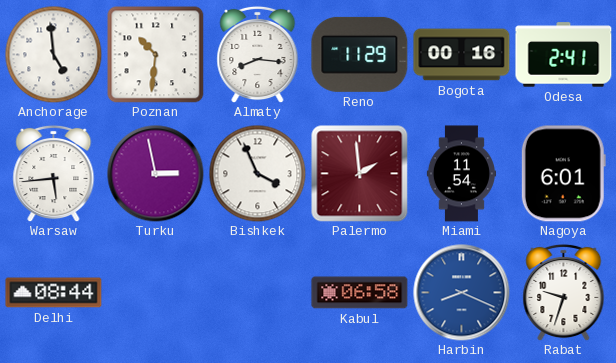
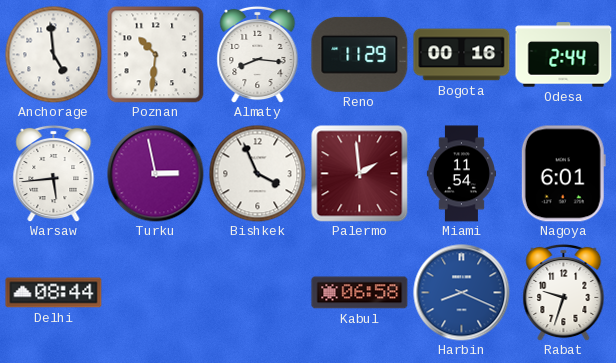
Odesa: 2:41 -> 2:44 (564, 55)
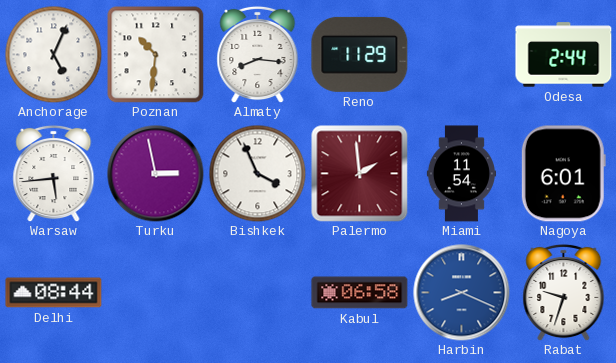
Anchorage: 4:59 -> 5:04 (53, 54)
Bogota: 00:16 -> none (462, 55)
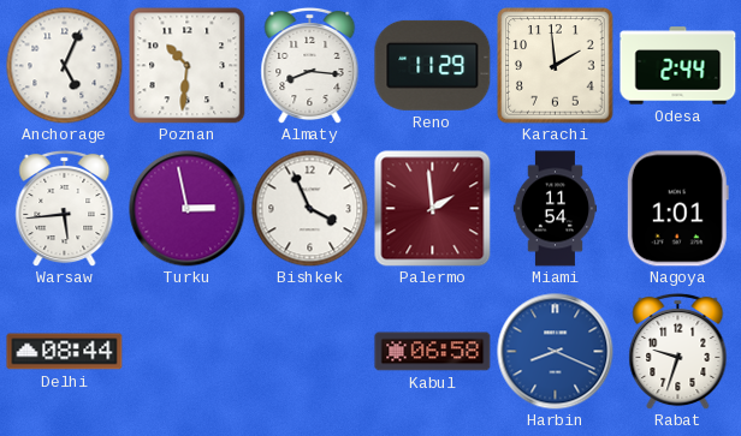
Karachi: none -> 1:59 (556, 66)
Nagoya: 6:01 -> 1:01 (677, 209)
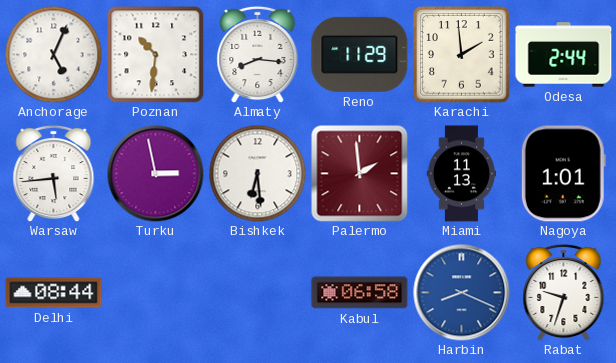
Bishkek: 3:56 -> 6:29 (257, 173)
Miami: 11:54 -> 11:13 (461, 174)
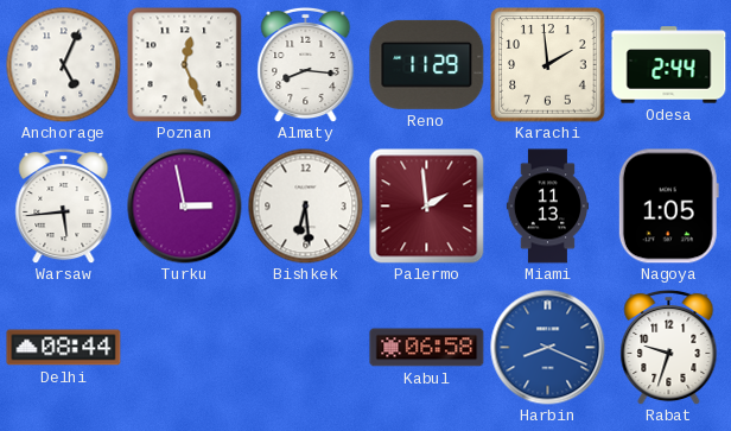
Poznan: 10:31 -> 12:26 (185, 65)
Nagoya: 1:01 -> 1:05 (668, 207)
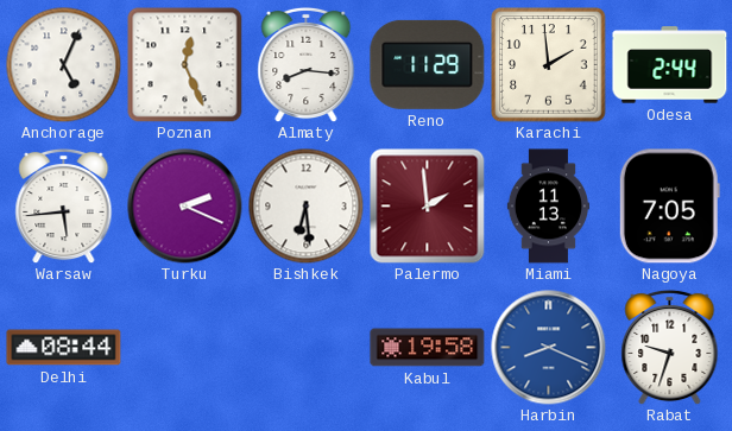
Turku: 2:58 -> 2:19 (185, 207)
Nagoya: 1:05 -> 7:05 (669, 207)
Kabul: 06:58 -> 19:58 (428, 348)
